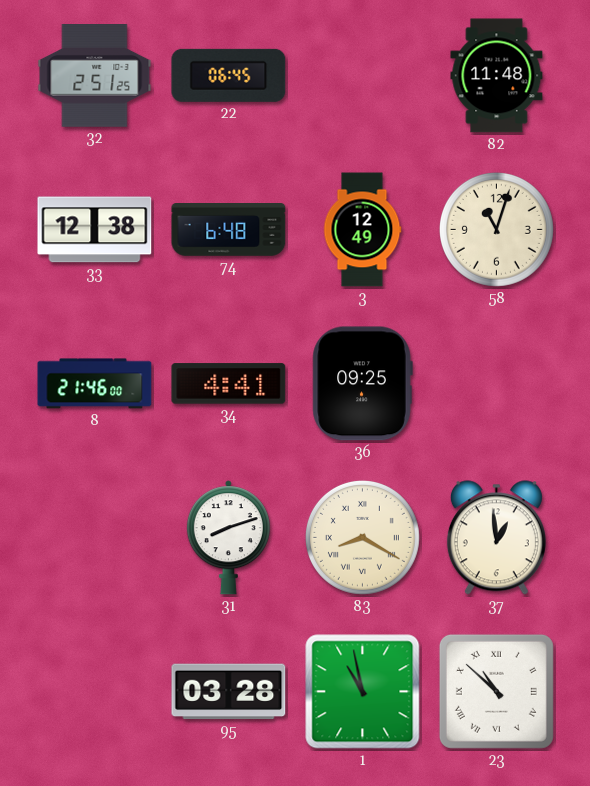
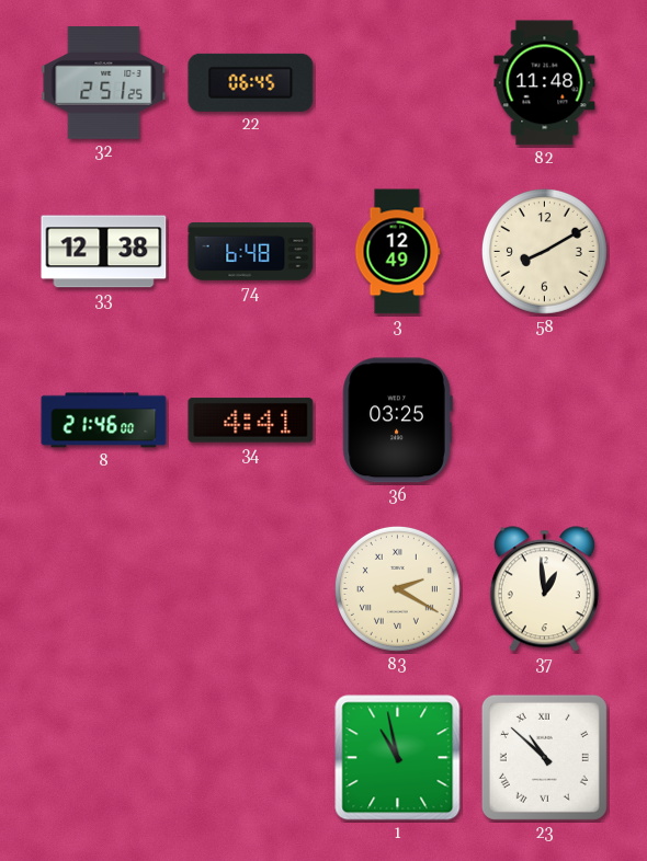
58: 11:03 -> 8:10 (544, 251)
36: 09:25 -> 03:25 (397, 421)
31: 8:12 -> none (228, 538)
83: 8:20 -> 2:20 (397, 588)
95: 03:28 -> none (229, 692)
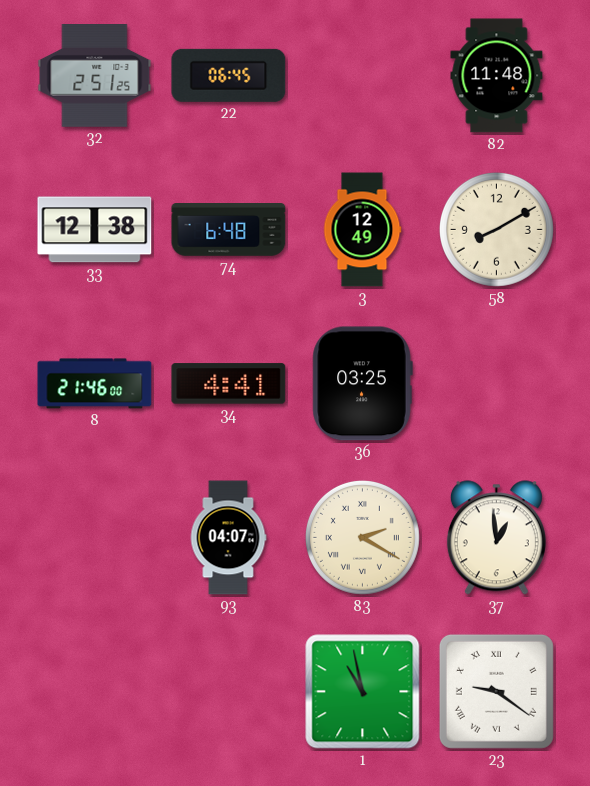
93: none -> 04:07 (228, 538)
23: 10:52 -> 9:21 (496, 691)
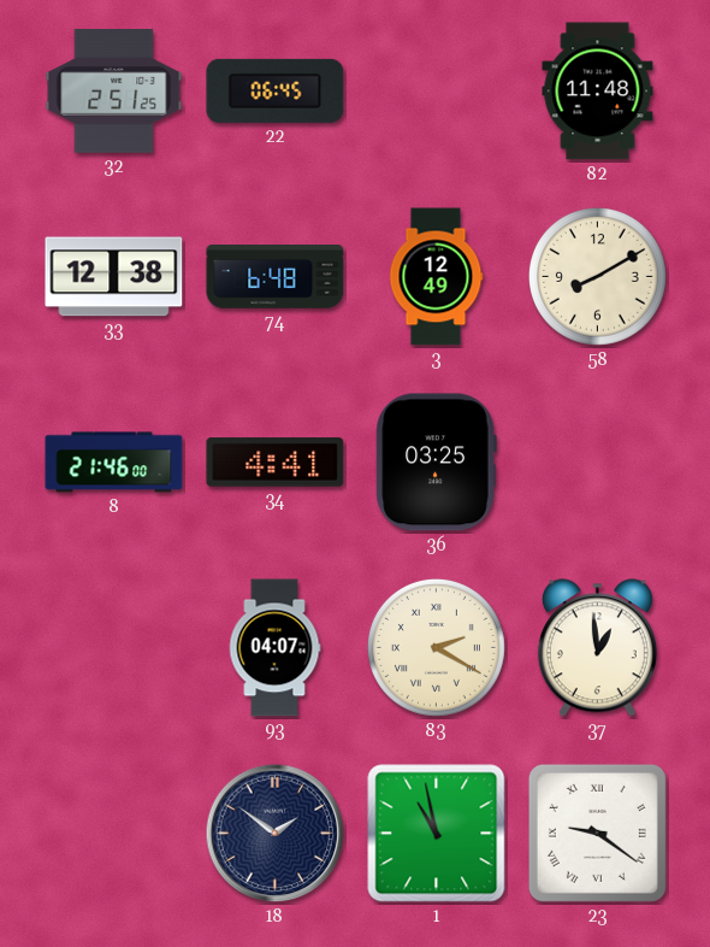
18: none -> 1:51 (276, 834)
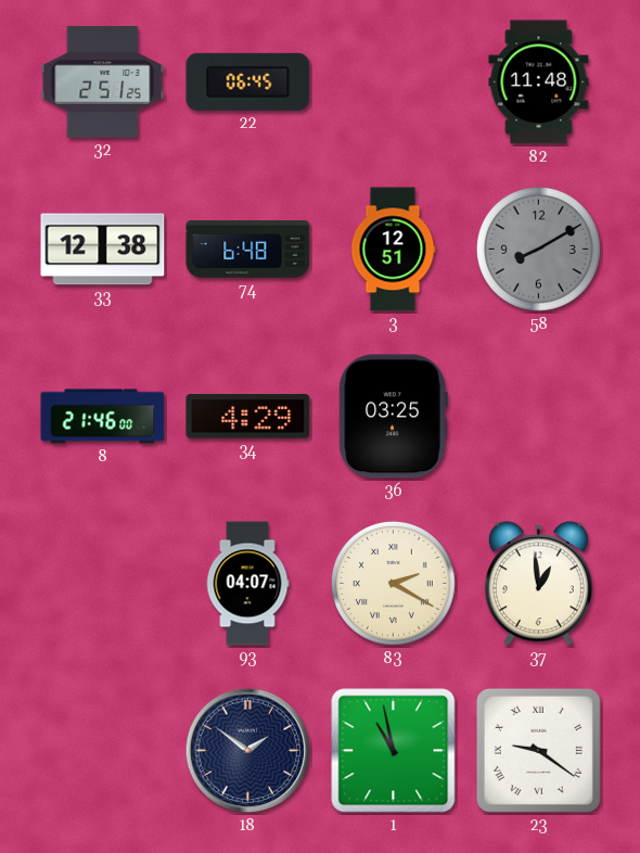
3: 12:49 -> 12:51 (393, 250)
58 dial: cream -> grey (538, 249)
34: 4:41 -> 4:29 (248, 417)
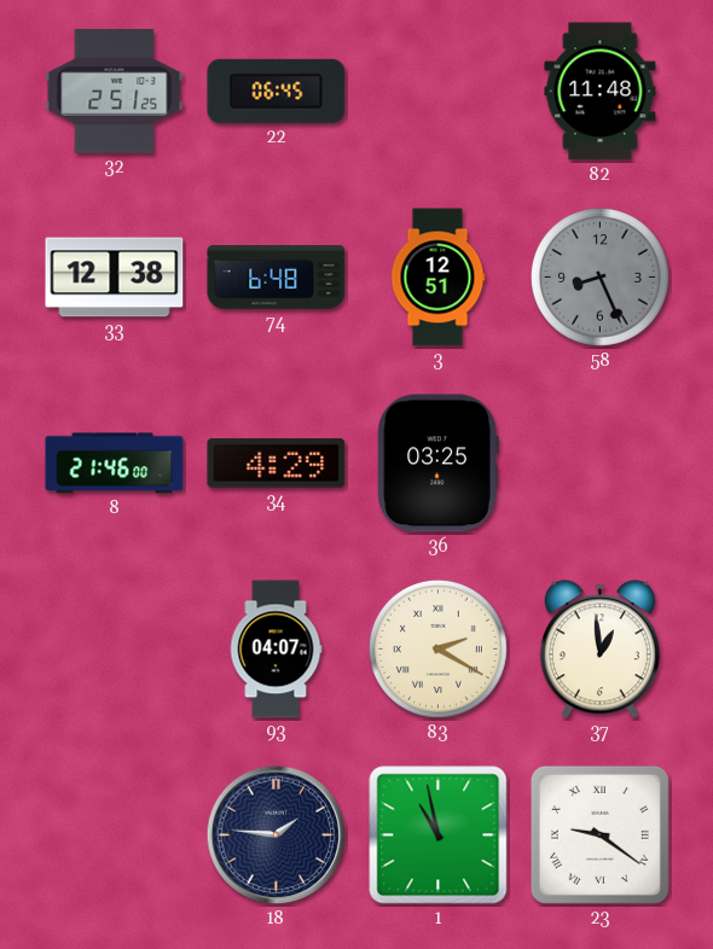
58: 8:10 -> 8:26 (599, 276)
18: 1:51 -> 1:46 (277, 836)
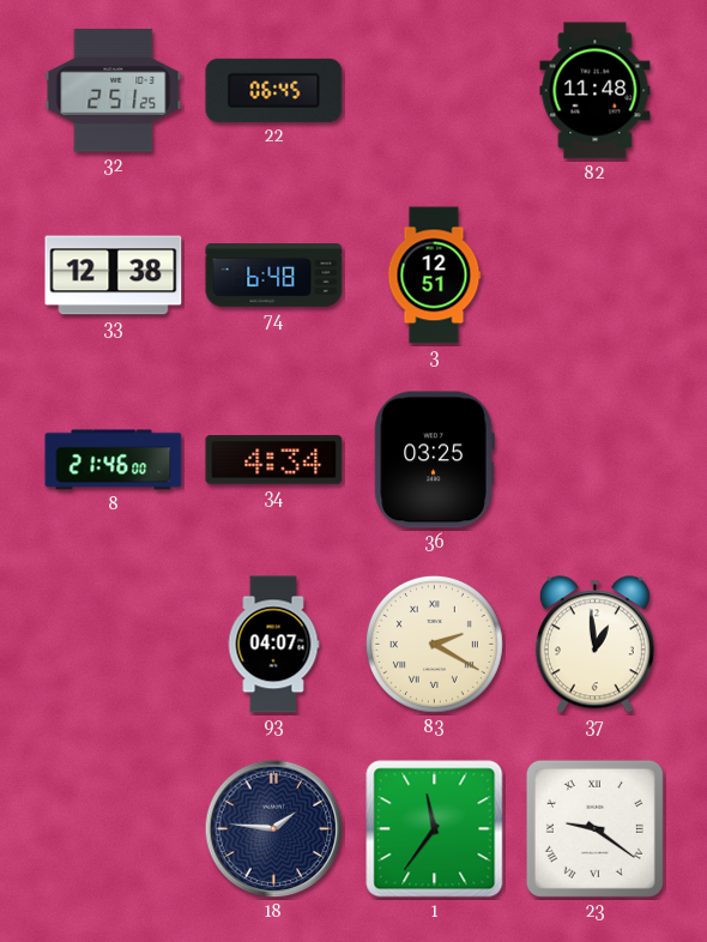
58: 8:26 -> none (599, 276)
34: 4:29 -> 4:34 (274, 460)
1: 10:58 -> 11:36 (435, 829)
